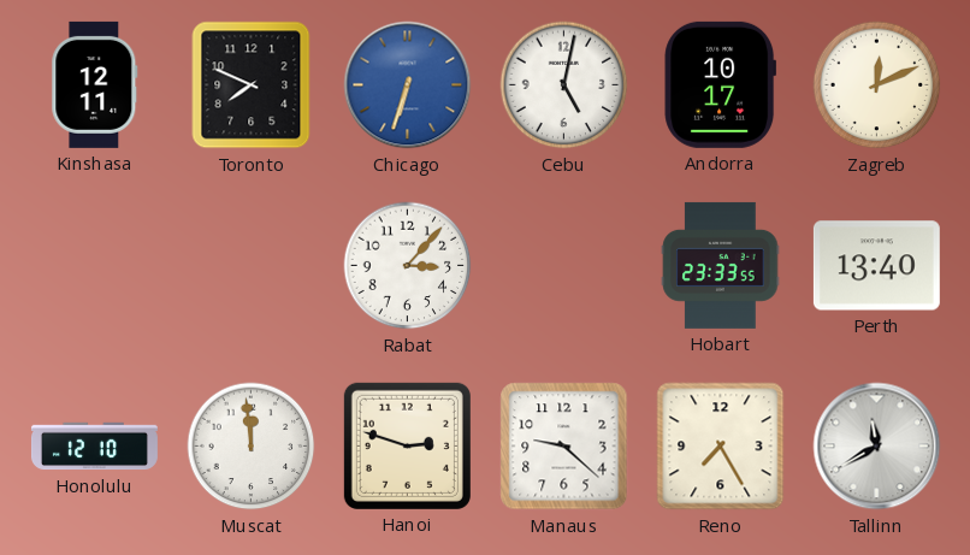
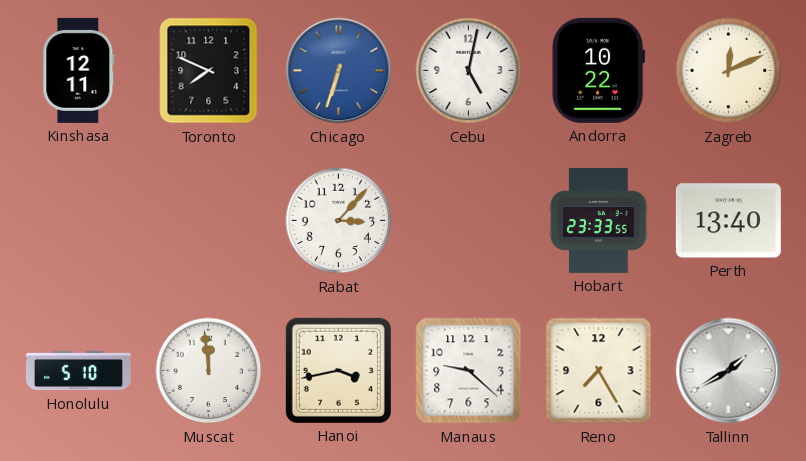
Andorra: 10:17 -> 10:22 (599, 70)
Honolulu: 12:10 -> 5:10 (78, 371)
Hanoi: 2:48 -> 3:43 (338, 370)
Tallinn: 11:40 -> 1:40 (729, 371)
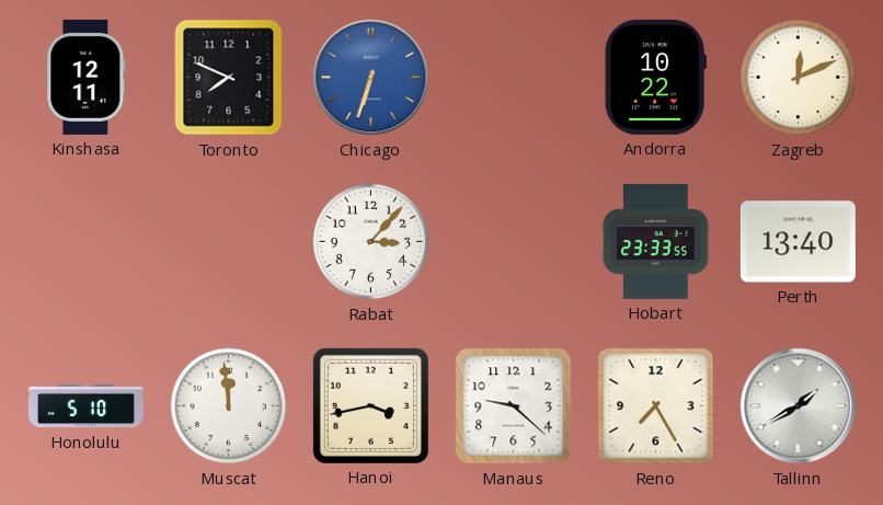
Cebu: 5:02 -> none (469, 71)
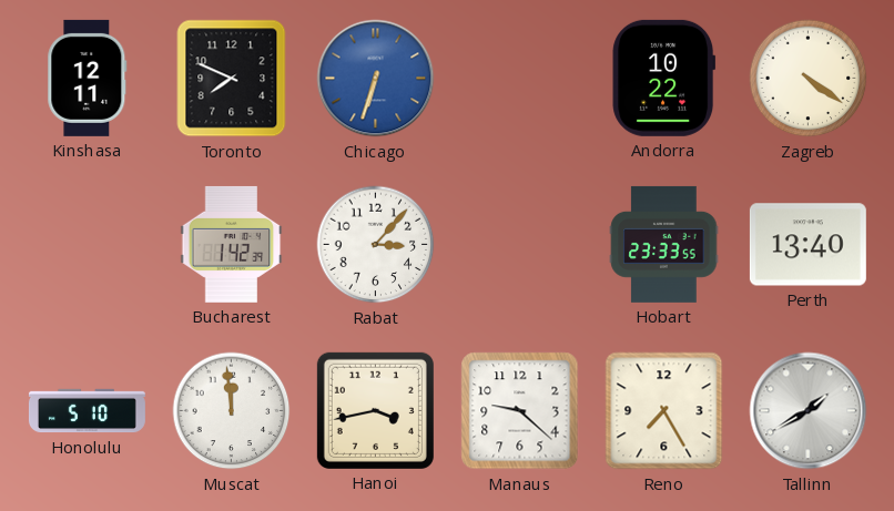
Zagreb: 12:11 -> 4:21 (809, 79)
Bucharest: none -> 1:42 (232, 244)
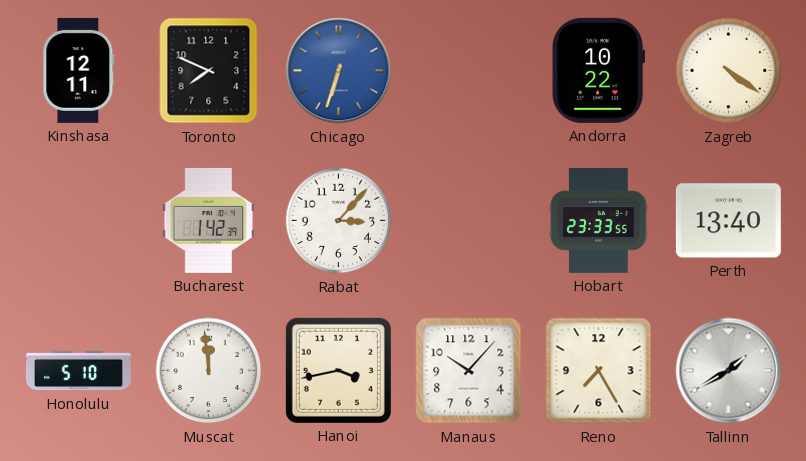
Manaus: 9:22 -> 10:07 (469, 371)
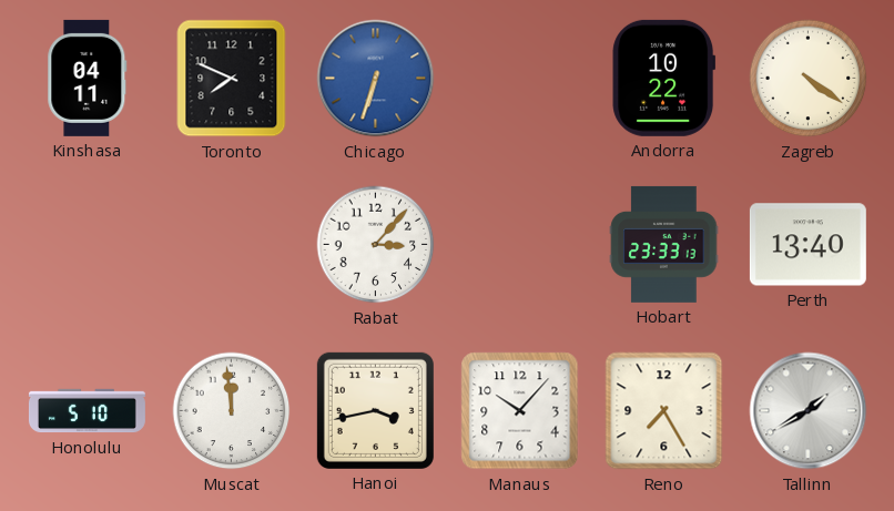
Kinshasa: 12:11 -> 04:11 (88, 78)
Bucharest: 1:42 -> none (209, 220)
Hobart: 23:33:55 -> 23:33:13 (664, 244)
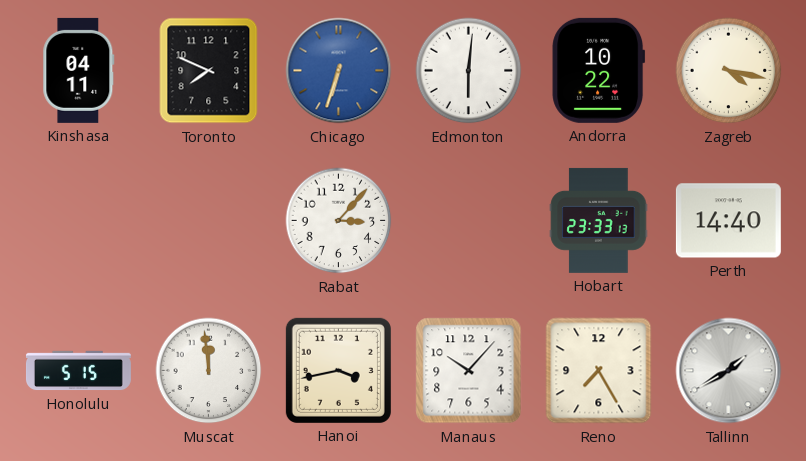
Edmonton: none -> 6:01 (469, 71)
Zagreb: 4:21 -> 4:17 (729, 71)
Perth: 13:40 -> 14:40 (728, 221)
Honolulu: 5:10 -> 5:15 (78, 371)
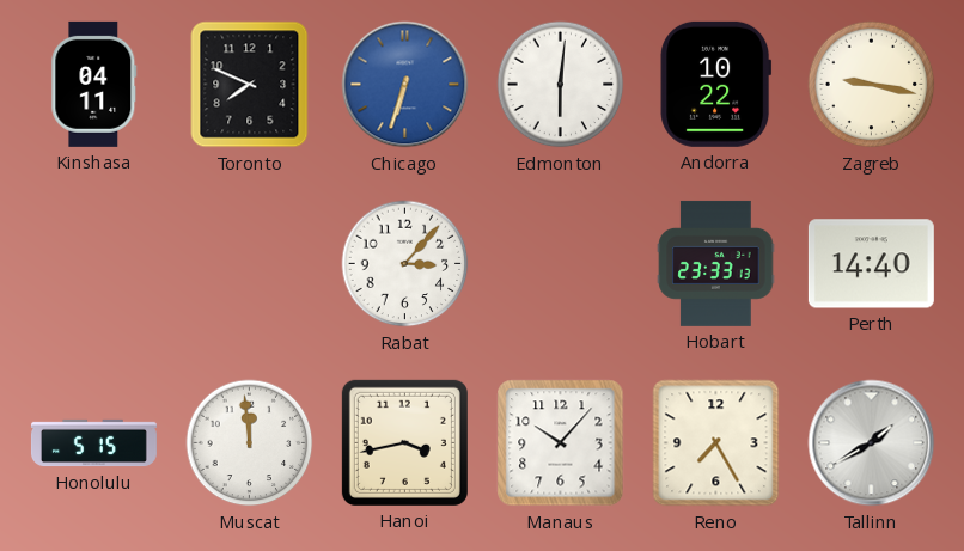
Zagreb: 4:17 -> 9:17 (872, 85)
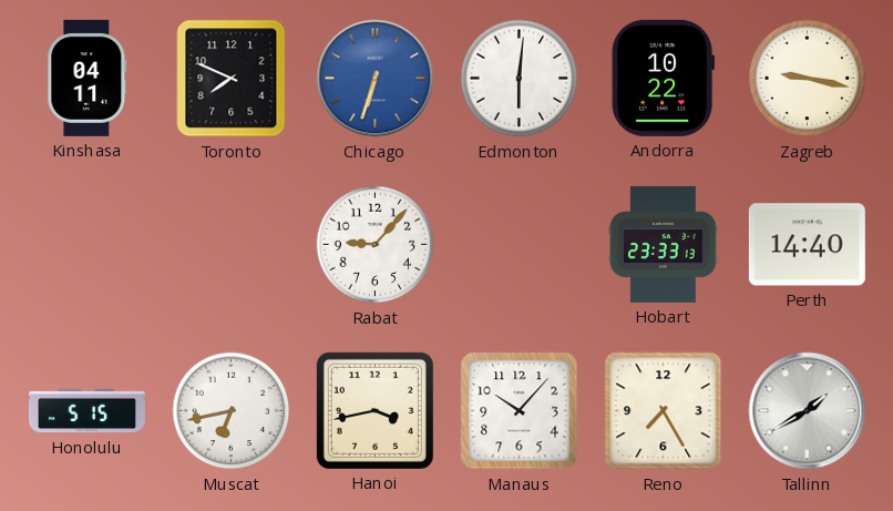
Rabat: 3:07 -> 9:07 (376, 245)
Muscat: 11:59 -> 6:43 (232, 411)
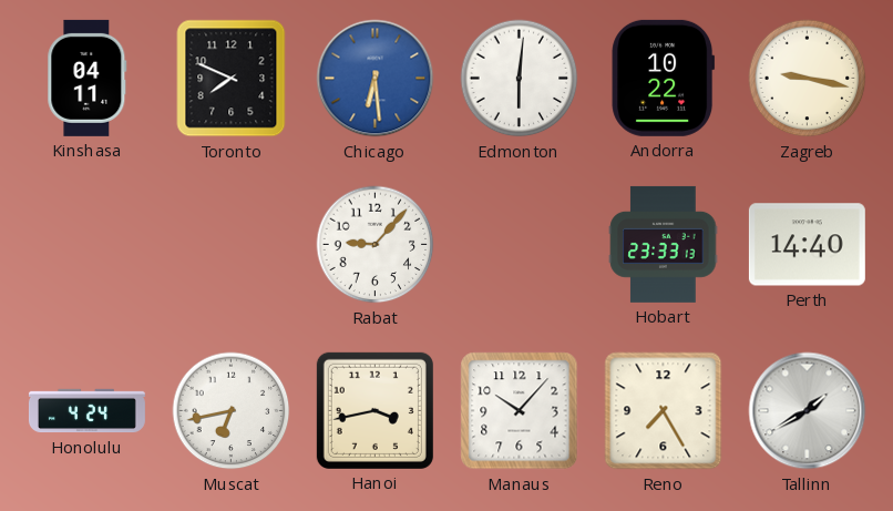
Chicago: 6:33 -> 6:29 (376, 79)
Honolulu: 5:15 -> 4:24 (86, 411)
